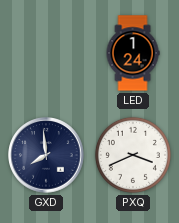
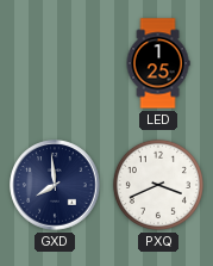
LED: 1:24 -> 1:25 (158, 63)
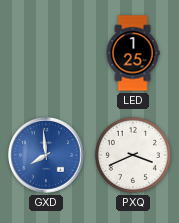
GXD dial: navy -> blue (46, 155)
